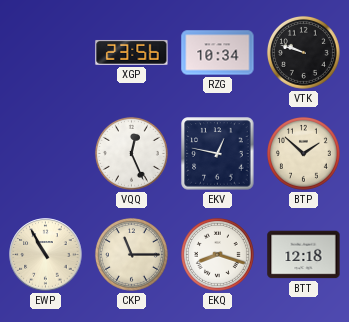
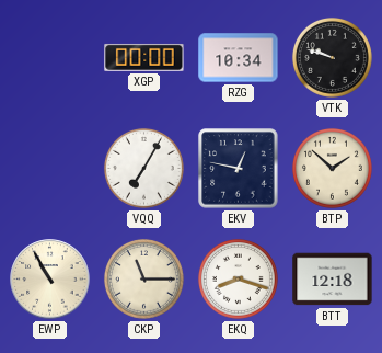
XGP: 23:56 -> 00:00 (144, 57)
VQQ: 12:26 -> 7:05 (143, 168)
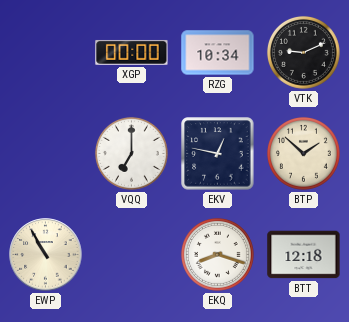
VTK: 9:48 -> 9:11 (303, 52)
VQQ: 7:05 -> 7:00 (131, 153)
CKP: 11:15 -> none (143, 278)
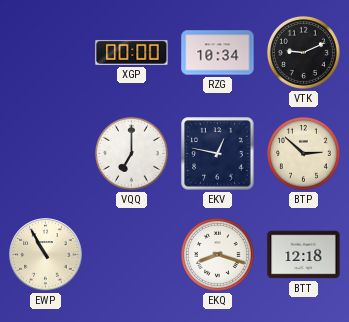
BTP: 1:52 -> 2:52 (303, 153)
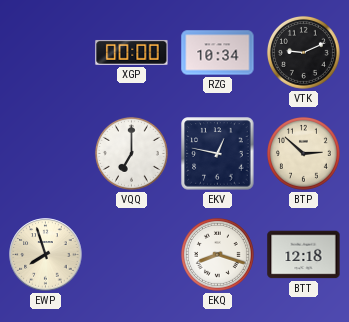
EWP: 10:55 -> 7:57 (46, 255)
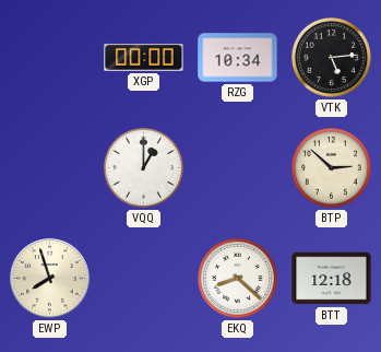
VTK: 9:11 -> 5:14 (331, 57)
VQQ: 7:00 -> 1:00 (143, 167)
EKV: 12:47 -> none (218, 154)
EKQ: 8:18 -> 8:22 (237, 278)
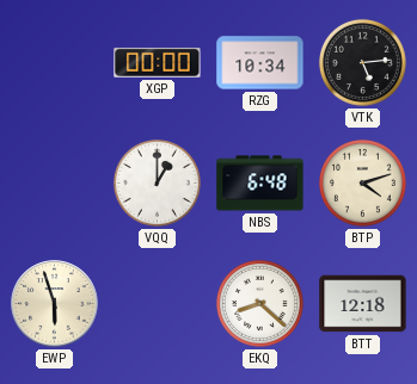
NBS: none -> 6:48 (260, 184)
BTP: 2:52 -> 4:12 (362, 182)
EWP: 7:57 -> 5:57 (55, 304)
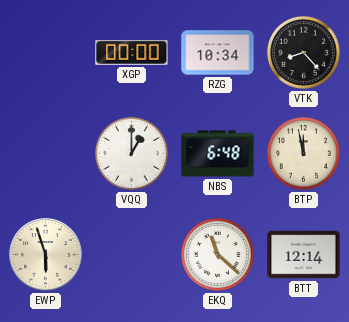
VTK: 5:14 -> 8:23 (303, 52)
BTP: 4:12 -> 11:58 (303, 153)
EKQ: 8:22 -> 11:22 (217, 254)
BTT: 12:18 -> 12:14 (304, 255)
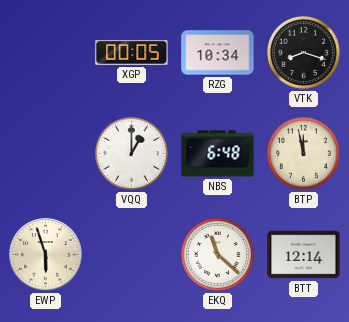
XGP: 00:00 -> 00:05 (132, 52)
VTK: 8:23 -> 8:18 (303, 52)
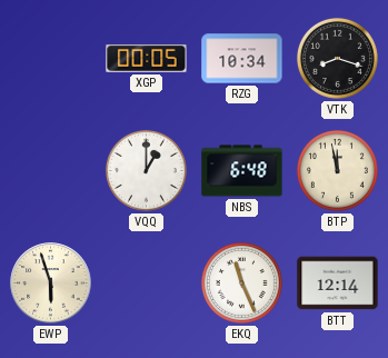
EKQ: 11:22 -> 11:26 (241, 282)
